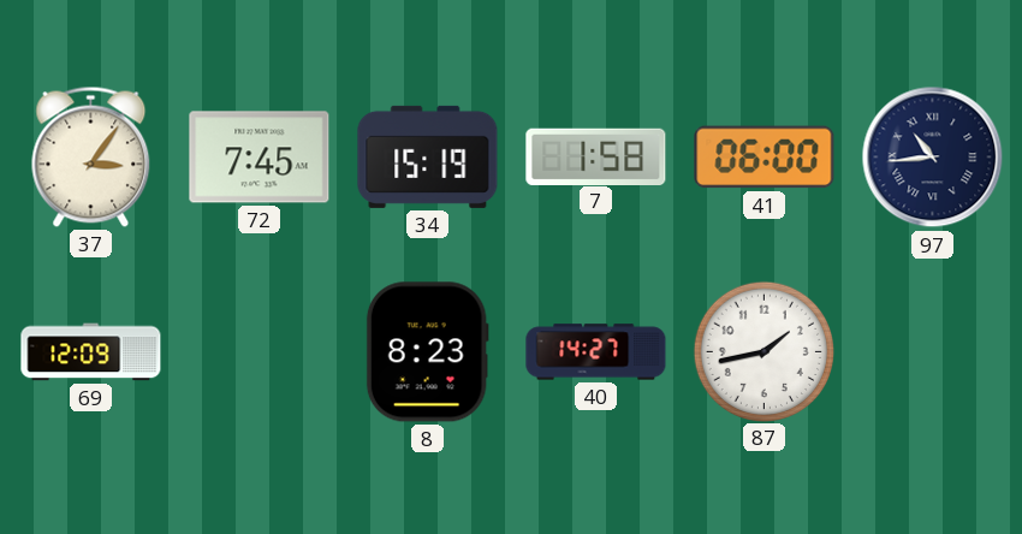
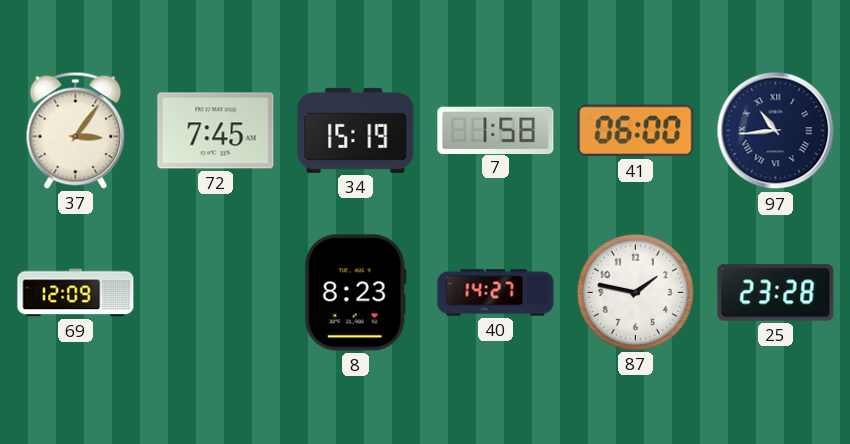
87: 1:43 -> 1:47 (635, 292)
25: none -> 23:28 (776, 293)
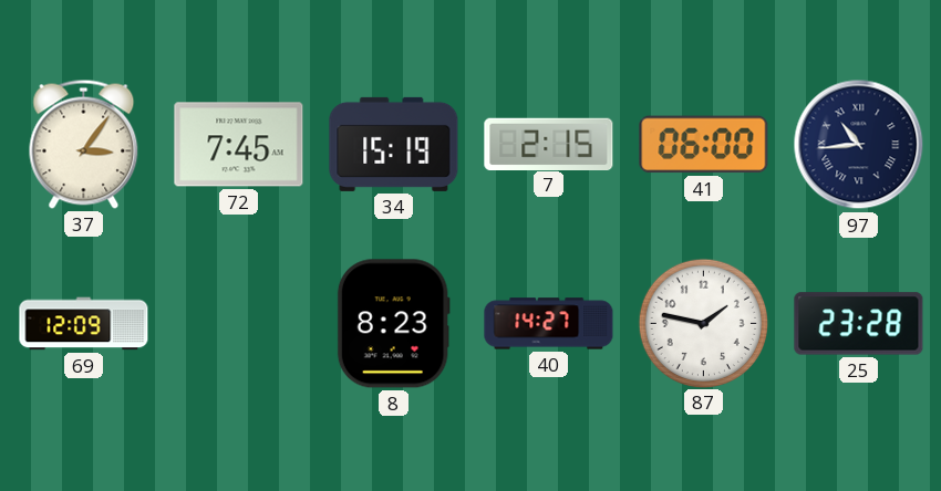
7: 1:58 -> 2:15 (549, 144)
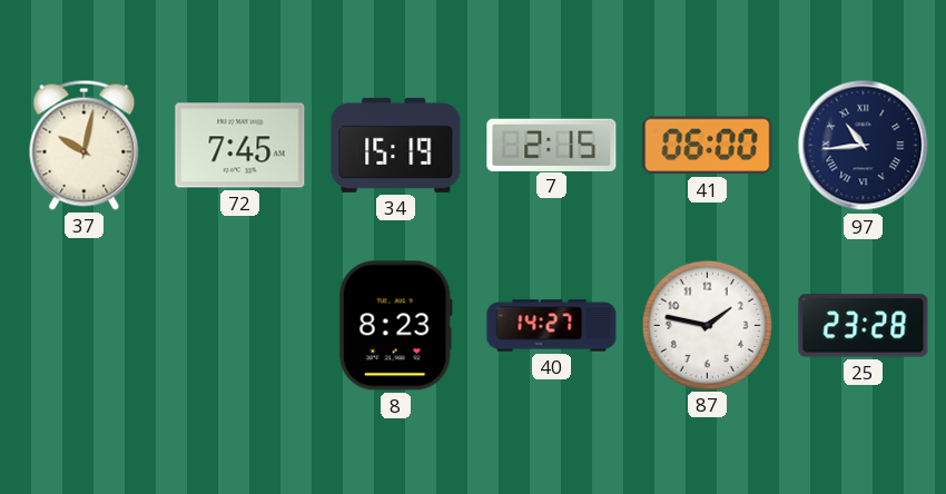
37: 3:06 -> 10:02 (85, 145)
69: 12:09 -> none (84, 324)
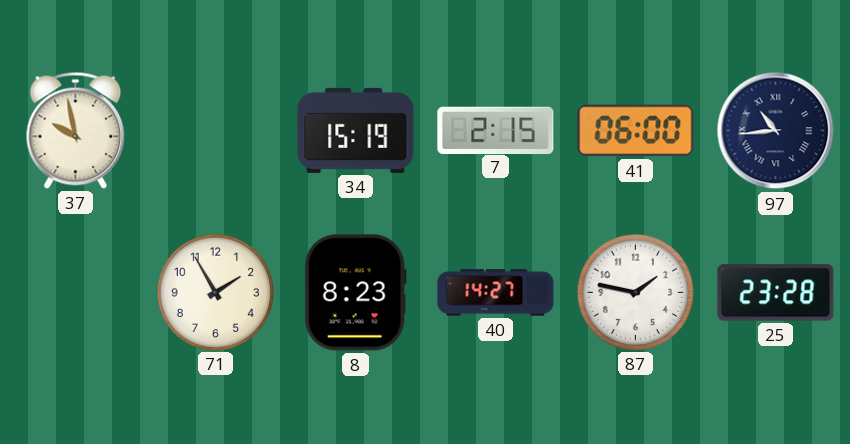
37: 10:02 -> 9:58 (76, 130)
72: 7:45 -> none (240, 146)
71: none -> 1:55 (215, 292)
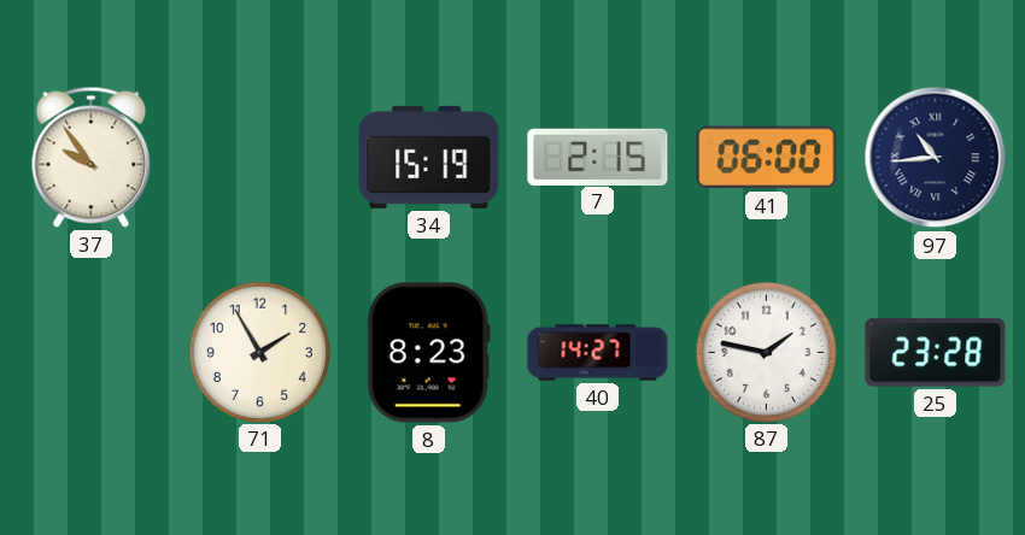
37: 9:58 -> 9:54 (92, 157)
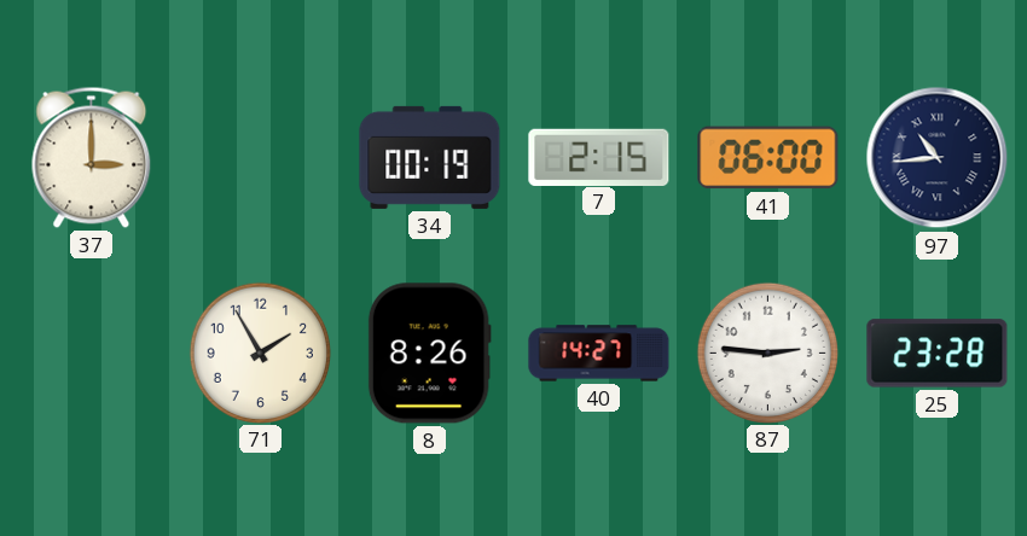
37: 9:54 -> 3:00 (92, 157)
34: 15:19 -> 00:19 (430, 157)
8: 8:23 -> 8:26 (429, 354)
87: 1:47 -> 2:46 (767, 353)
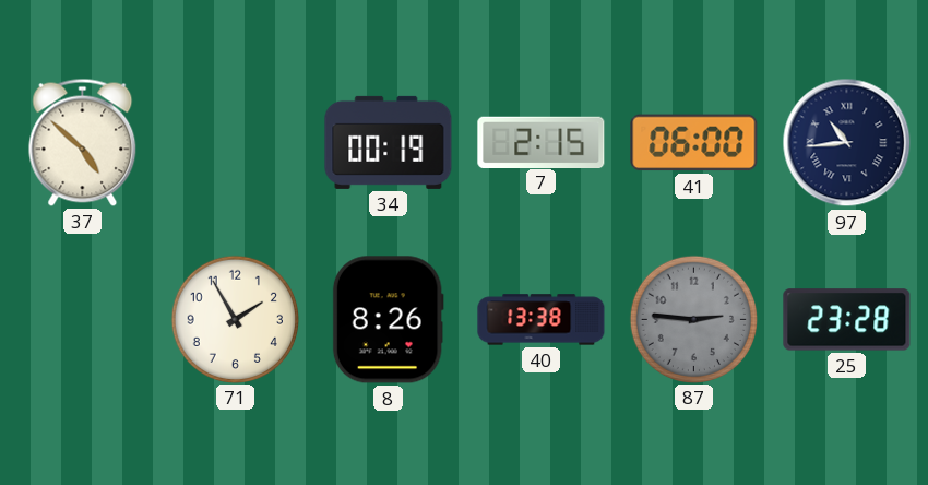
37: 3:00 -> 4:52 (83, 142)
40: 14:27 -> 13:38 (542, 320)
87 dial: white -> grey (693, 319)
